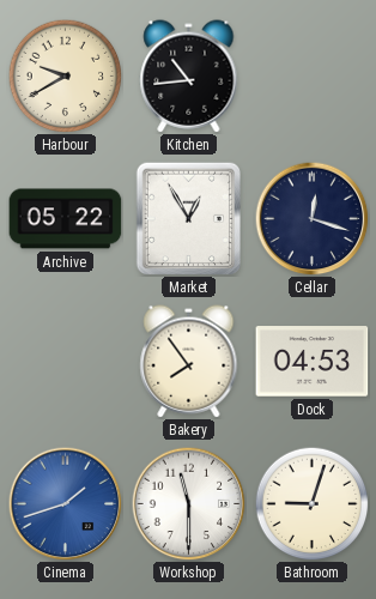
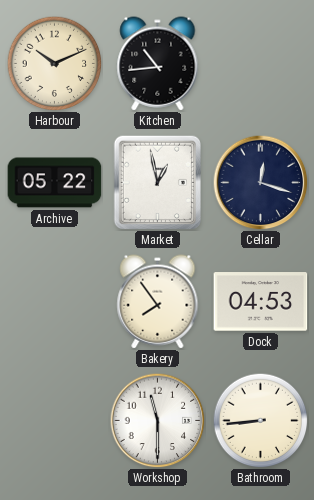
Harbour: 9:40 -> 10:11 (54, 63)
Market: 12:55 -> 12:58 (157, 182)
Cinema: 1:42 -> none (65, 503)
Bathroom: 9:03 -> 8:44 (260, 420)
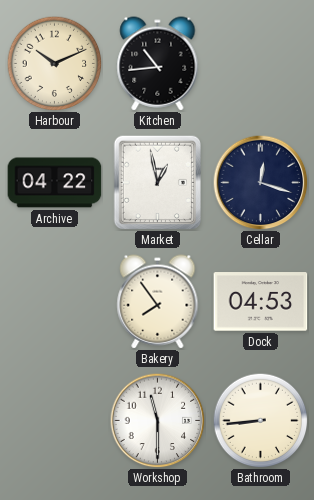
Archive: 05:22 -> 04:22 (55, 183)
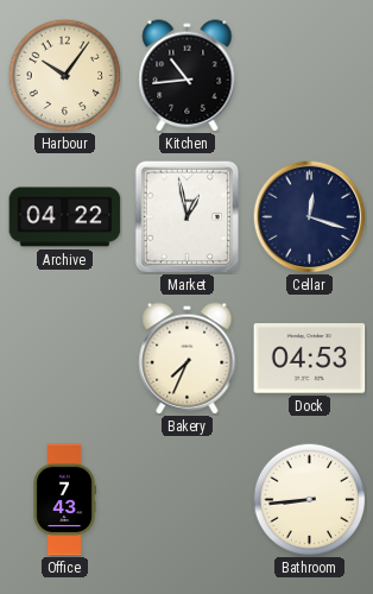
Harbour: 10:11 -> 10:06 (64, 75)
Bakery: 7:54 -> 7:34 (188, 359)
Office: none -> 7:43 (64, 500)
Workshop: 11:30 -> none (157, 420)
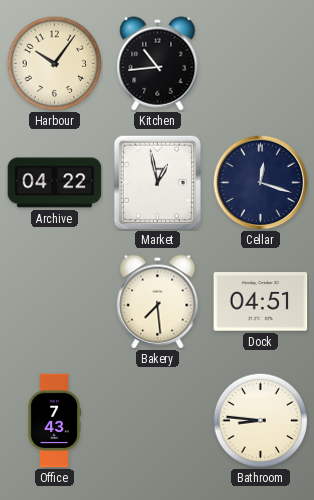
Bakery: 7:34 -> 7:29 (158, 302)
Dock: 04:53 -> 04:51 (261, 302)
Bathroom: 8:44 -> 8:46 (260, 420)
